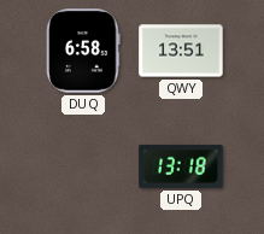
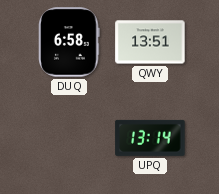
UPQ: 13:18 -> 13:14 (150, 138)
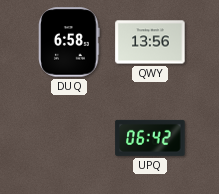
QWY: 13:51 -> 13:56 (150, 42)
UPQ: 13:14 -> 06:42 (150, 138)
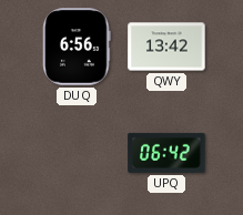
DUQ: 6:58 -> 6:56 (77, 47)
QWY: 13:56 -> 13:42 (166, 47)
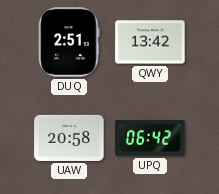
DUQ: 6:56 -> 2:51 (69, 42)
UAW: none -> 20:58 (69, 138)
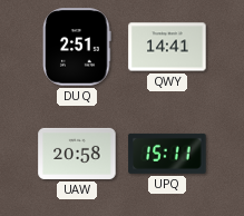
QWY: 13:42 -> 14:41 (167, 47)
UPQ: 06:42 -> 15:11 (167, 154)
